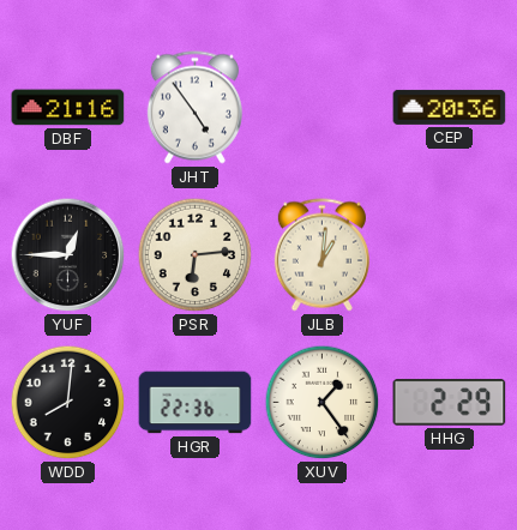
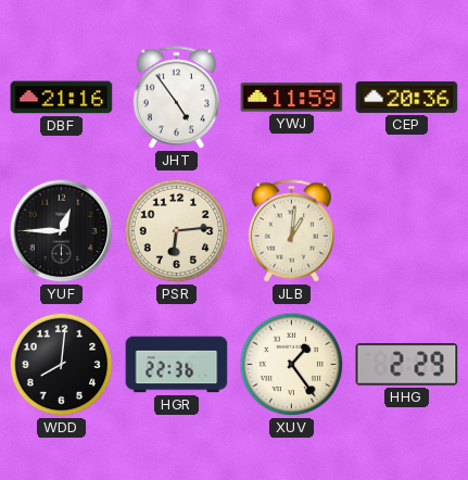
YWJ: none -> 11:59 (292, 98)
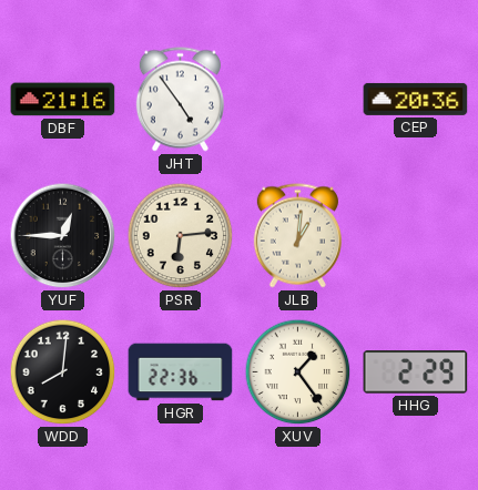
YWJ: 11:59 -> none (292, 98)
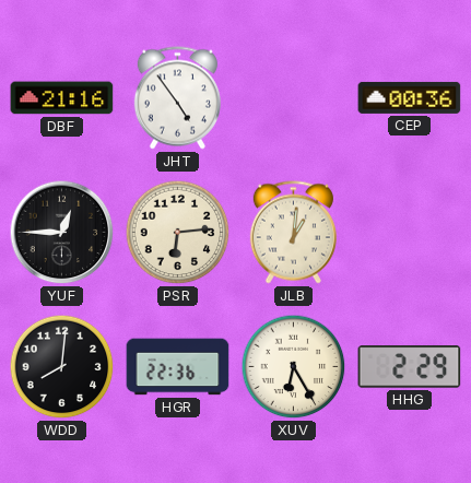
CEP: 20:36 -> 00:36 (410, 97)
XUV: 1:24 -> 6:25 (294, 367)
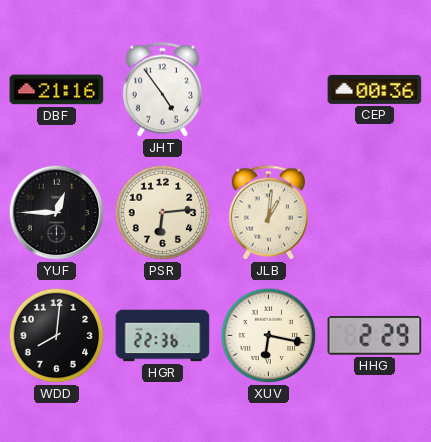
XUV: 6:25 -> 6:17 (269, 336)
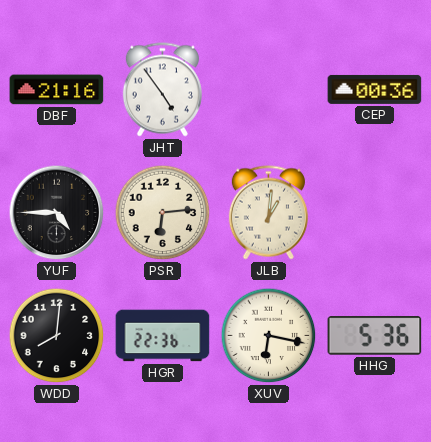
YUF: 12:45 -> 4:45 (57, 213)
HHG: 2:29 -> 5:36 (375, 336)
